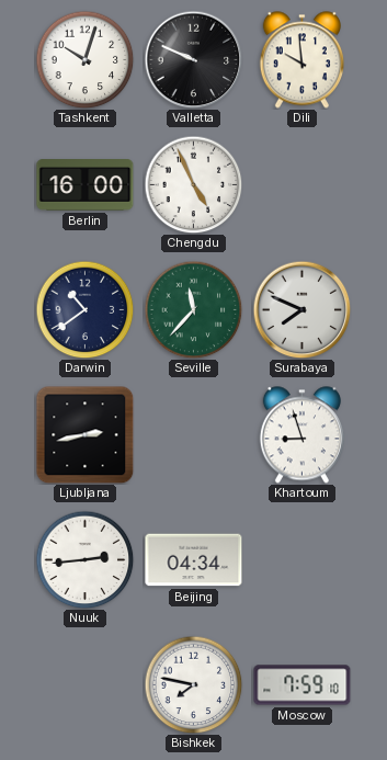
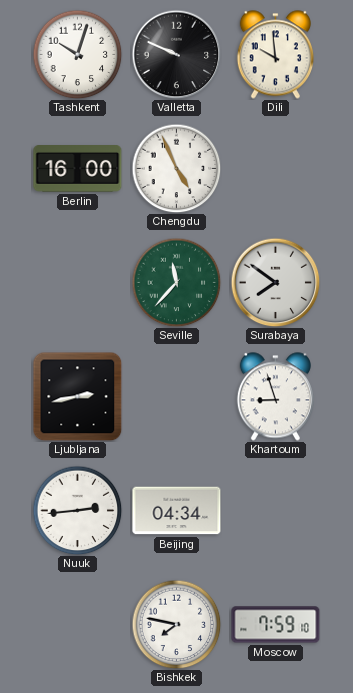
Darwin: 10:39 -> none (84, 309)
Surabaya: 7:49 -> 7:51 (275, 282)
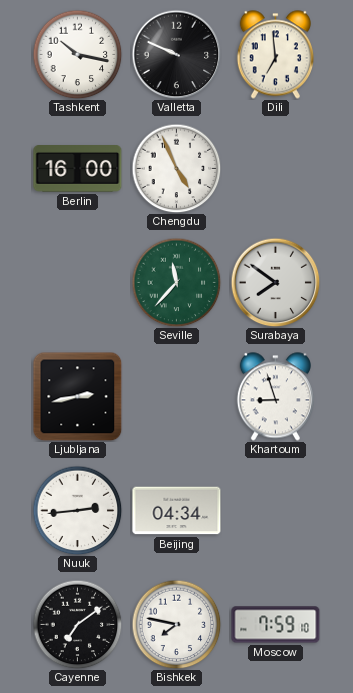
Tashkent: 10:03 -> 10:17 (77, 54)
Dili: 9:59 -> 6:59 (275, 55)
Cayenne: none -> 7:09 (77, 624)
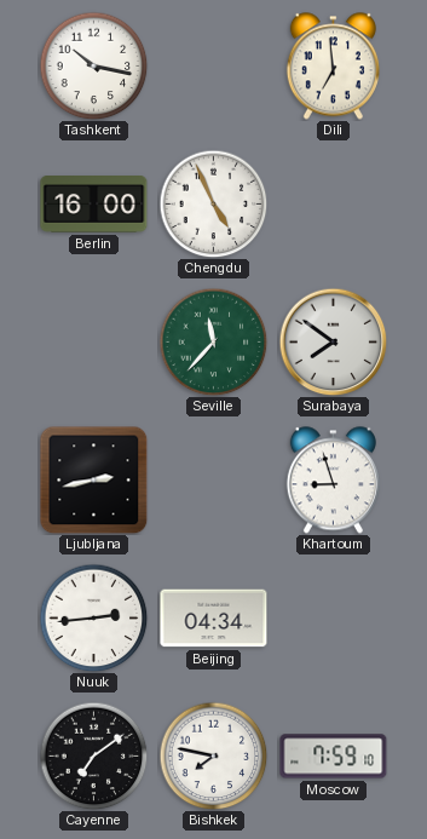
Valletta: 9:49 -> none (176, 54)
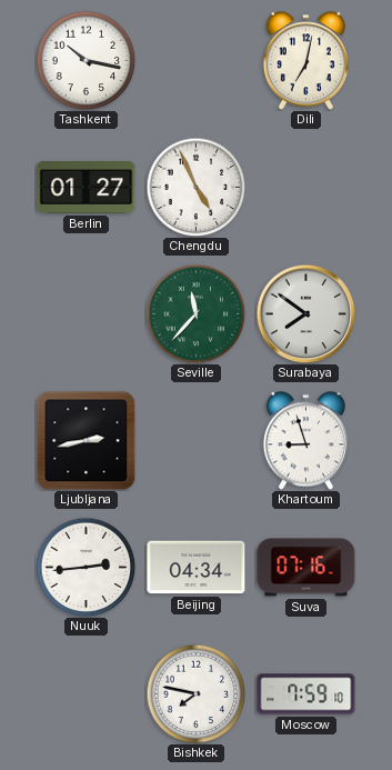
Dili: 6:59 -> 7:02 (305, 61)
Berlin: 16:00 -> 01:27 (87, 188)
Suva: none -> 07:16 (306, 568)
Cayenne: 7:09 -> none (93, 755)
